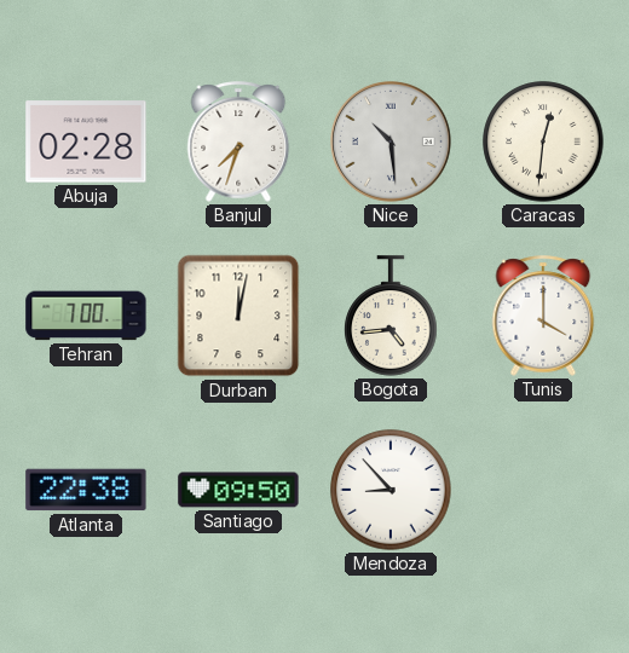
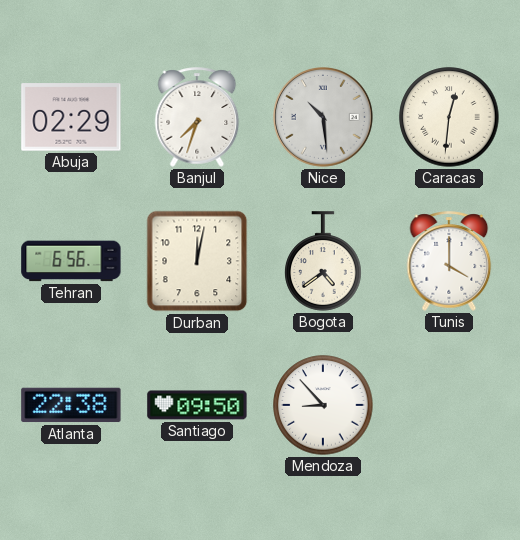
Abuja: 02:28 -> 02:29 (71, 117)
Tehran: 7:00 -> 6:56 (71, 261)
Bogota: 4:44 -> 4:39 (323, 261)
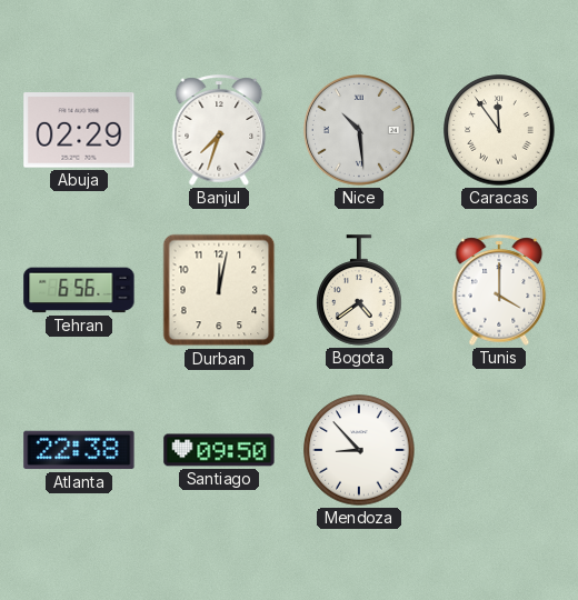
Caracas: 12:31 -> 11:54 (499, 130)
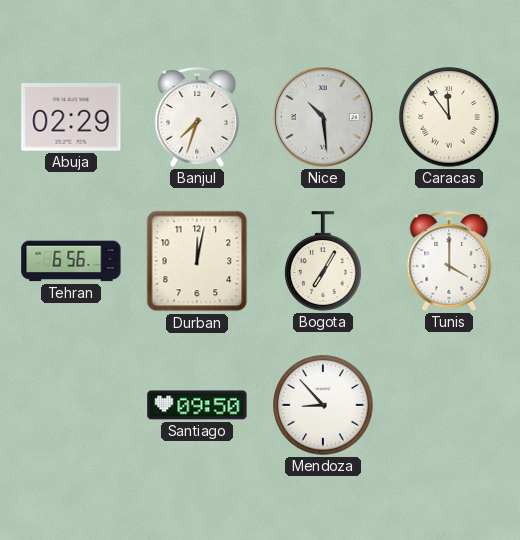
Bogota: 4:39 -> 7:05 (323, 261)
Atlanta: 22:38 -> none (79, 450)
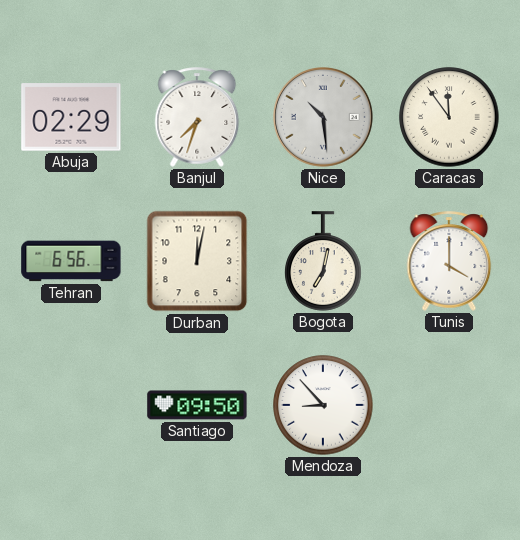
Bogota: 7:05 -> 7:02 (323, 261)
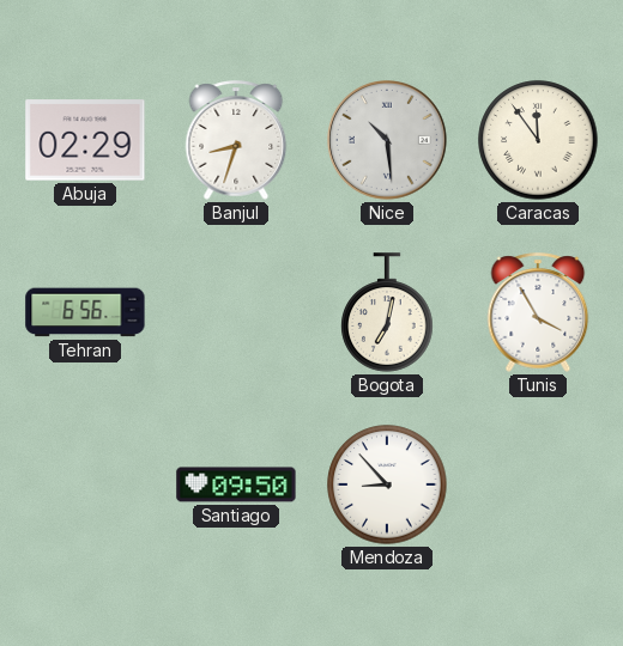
Banjul: 7:33 -> 8:33 (236, 140)
Durban: 12:02 -> none (197, 261)
Tunis: 4:00 -> 3:55 (538, 312)
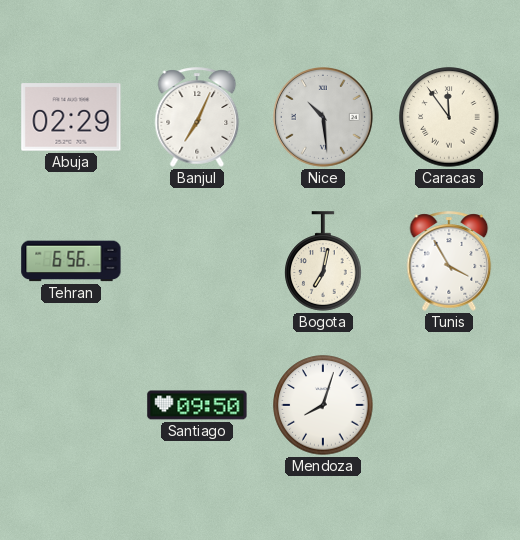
Banjul: 8:33 -> 7:04 (197, 117)
Mendoza: 8:53 -> 8:03 (323, 405)
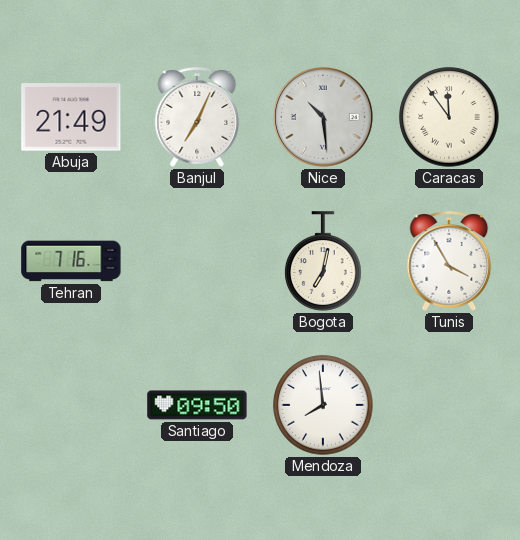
Abuja: 02:29 -> 21:49 (71, 117)
Tehran: 6:56 -> 7:16 (71, 261)
Mendoza: 8:03 -> 7:59 (323, 405)
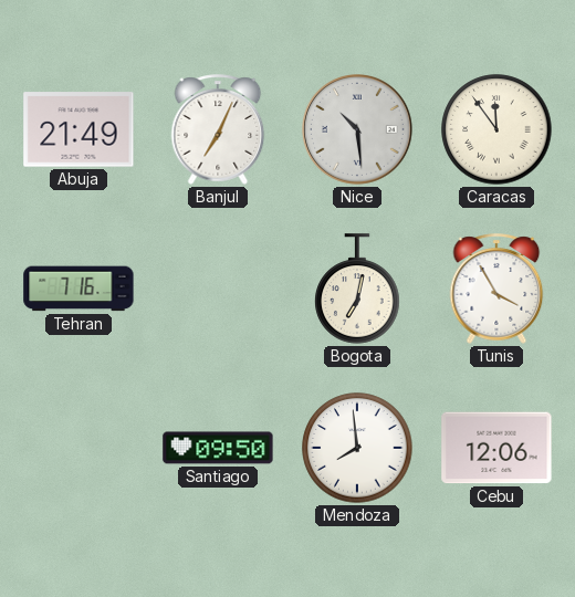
Cebu: none -> 12:06 (496, 448)
